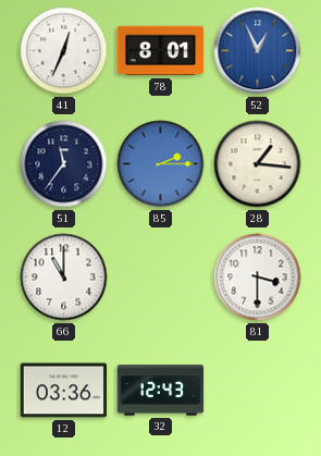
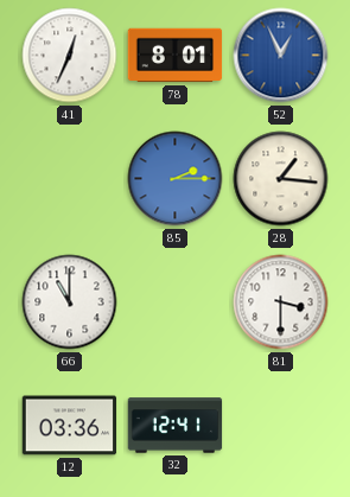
51: 11:36 -> none (64, 164)
32: 12:43 -> 12:41 (176, 426)
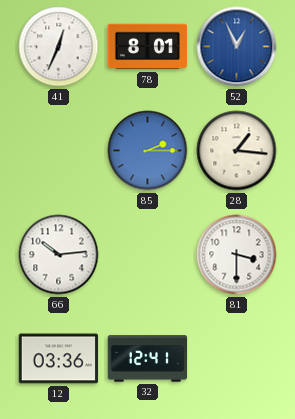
66: 11:00 -> 10:14 (59, 255)
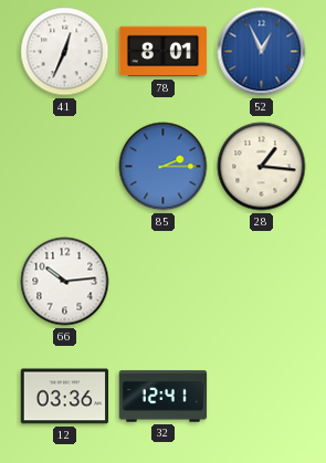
81: 3:30 -> none (237, 255)
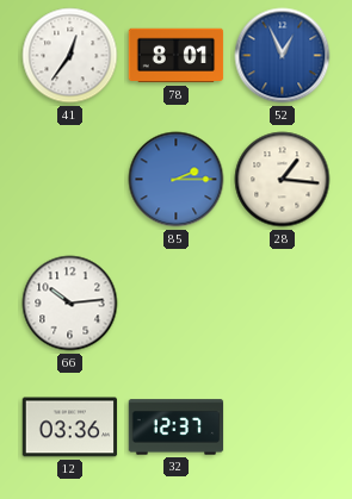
41: 12:34 -> 12:36 (70, 56)
32: 12:41 -> 12:37 (177, 428)
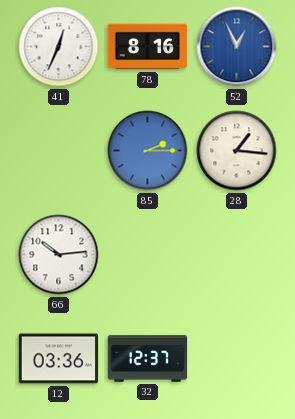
41: 12:36 -> 12:34 (59, 47)
78: 8:01 -> 8:16 (148, 47)
